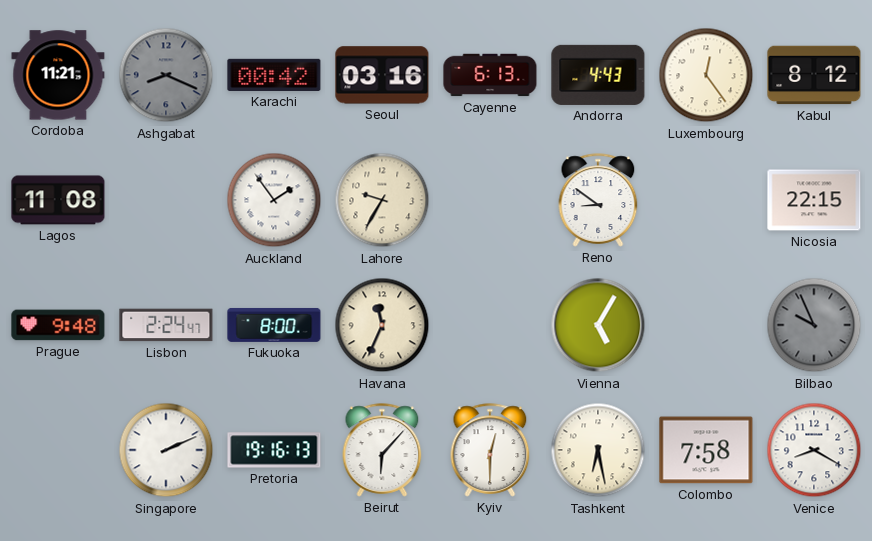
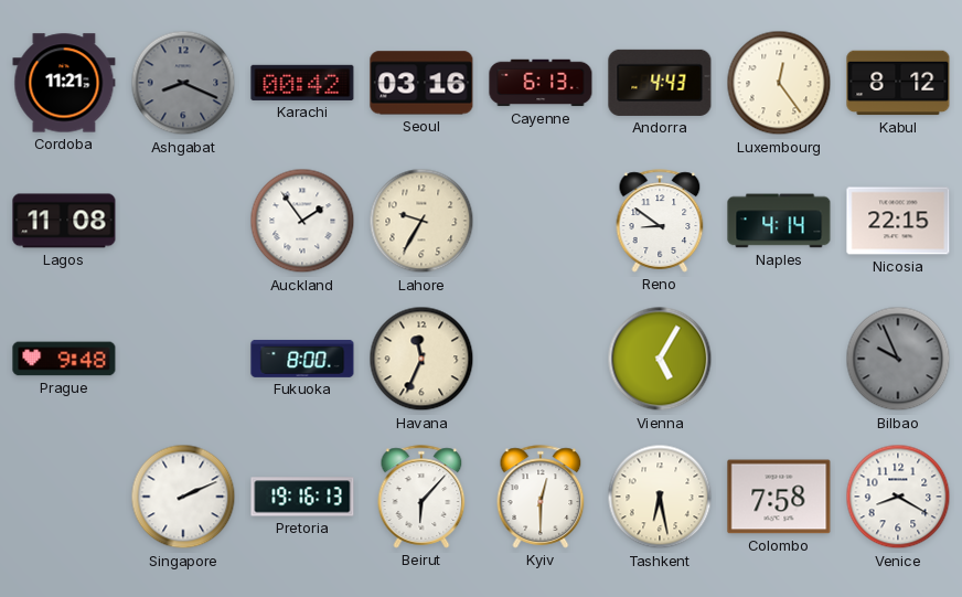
Naples: none -> 4:14 (779, 221)
Lisbon: 2:24 -> none (166, 325)
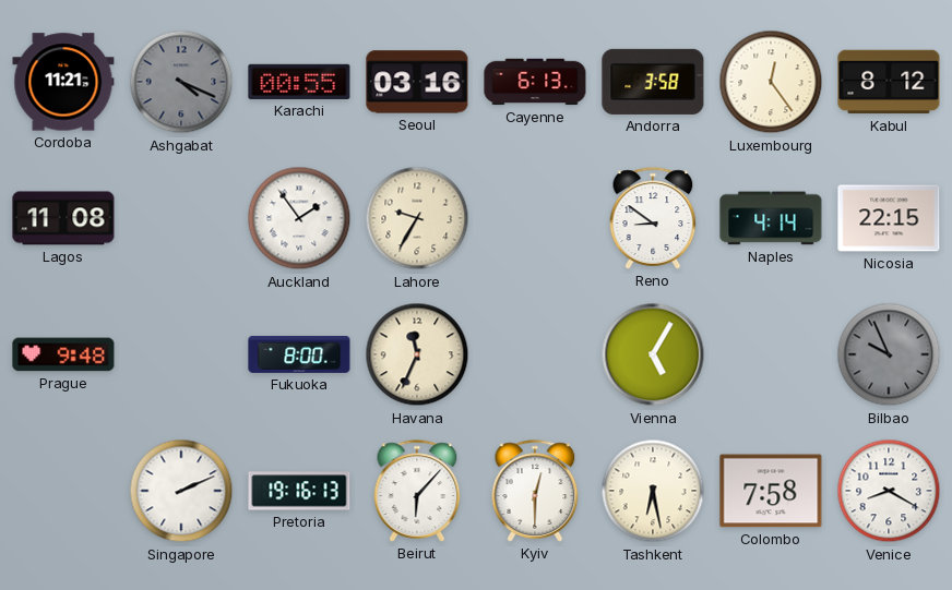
Ashgabat: 8:19 -> 4:19 (181, 82)
Karachi: 00:42 -> 00:55 (299, 82)
Andorra: 4:43 -> 3:58 (653, 82)
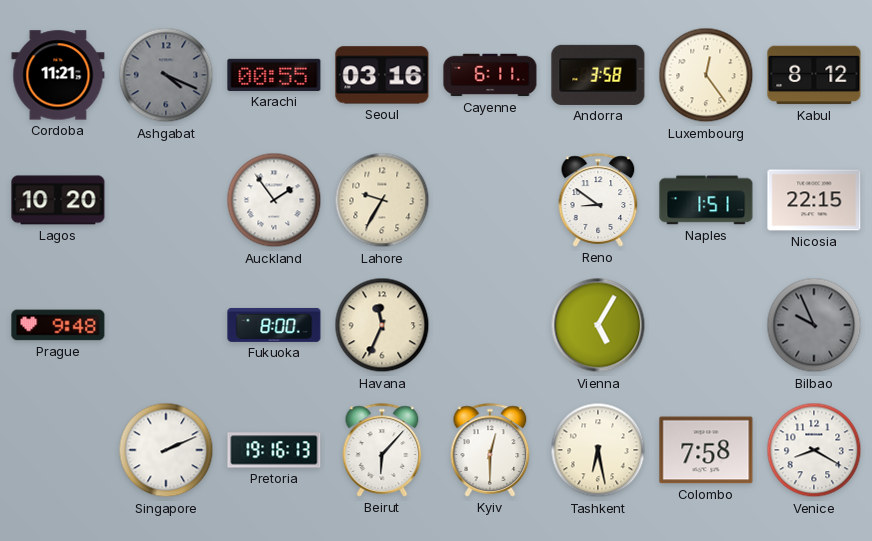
Cayenne: 6:13 -> 6:11 (490, 75)
Lagos: 11:08 -> 10:20 (58, 200)
Naples: 4:14 -> 1:51 (706, 200)
